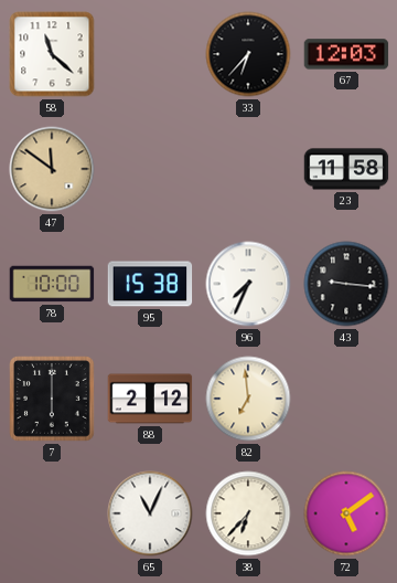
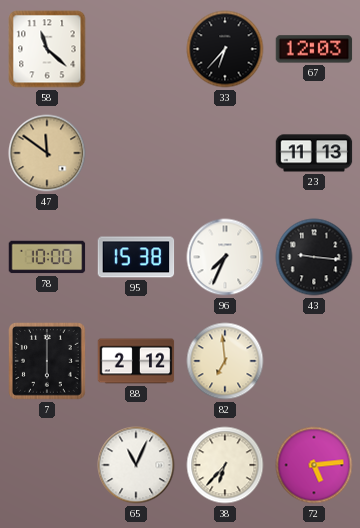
23: 11:58 -> 11:13 (314, 153)
72: 5:09 -> 5:14 (314, 465)
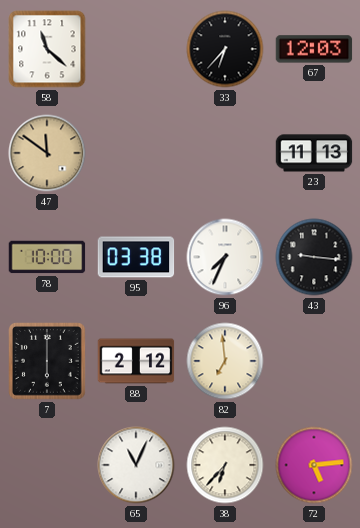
95: 15:38 -> 03:38 (136, 257)
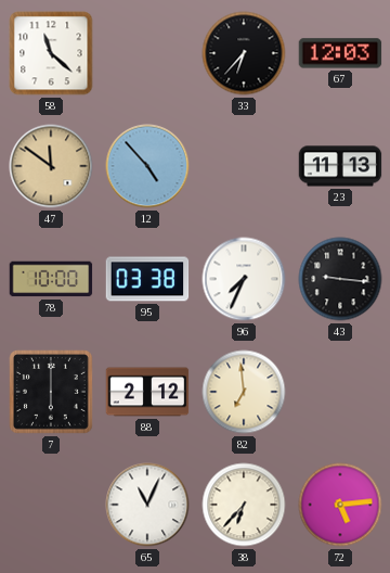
12: none -> 4:53 (147, 166)
